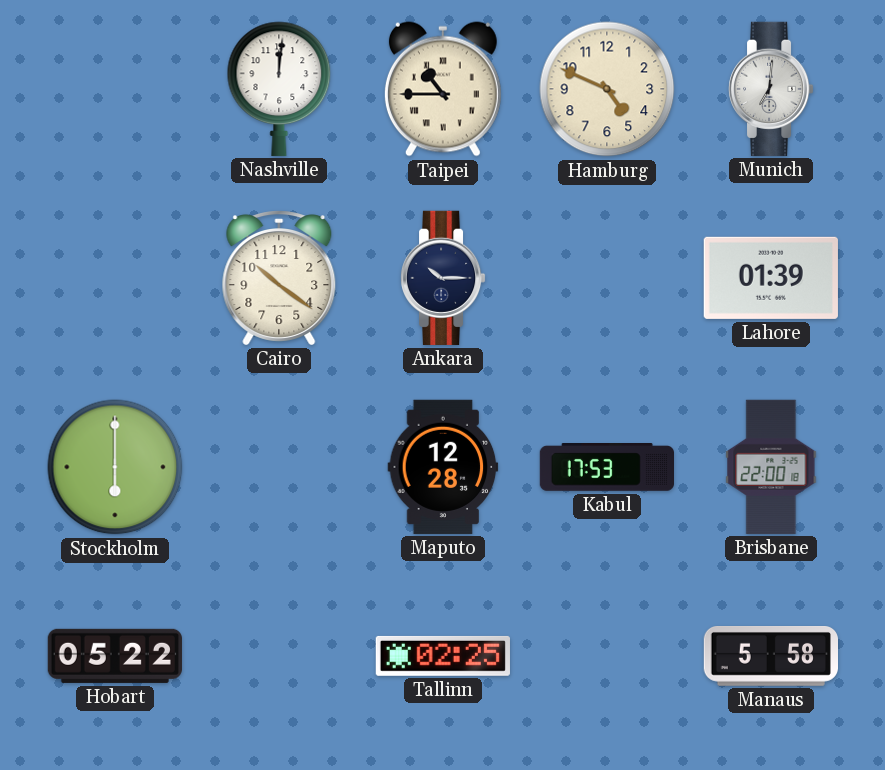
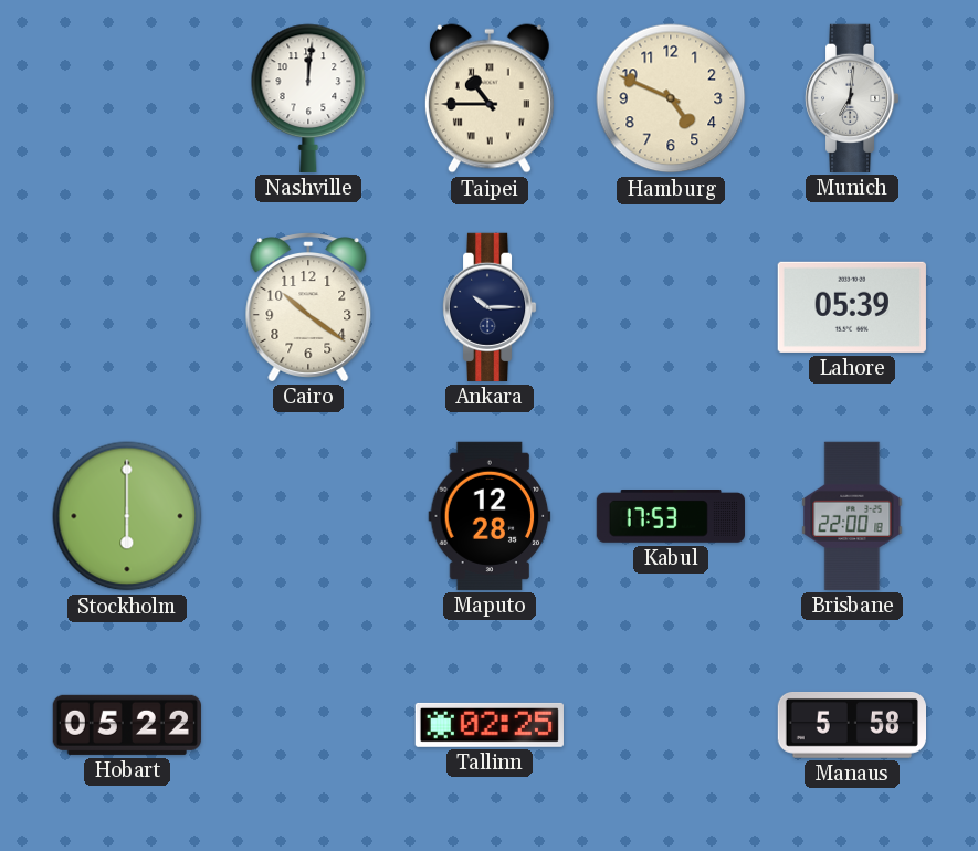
Lahore: 01:39 -> 05:39 (852, 307)
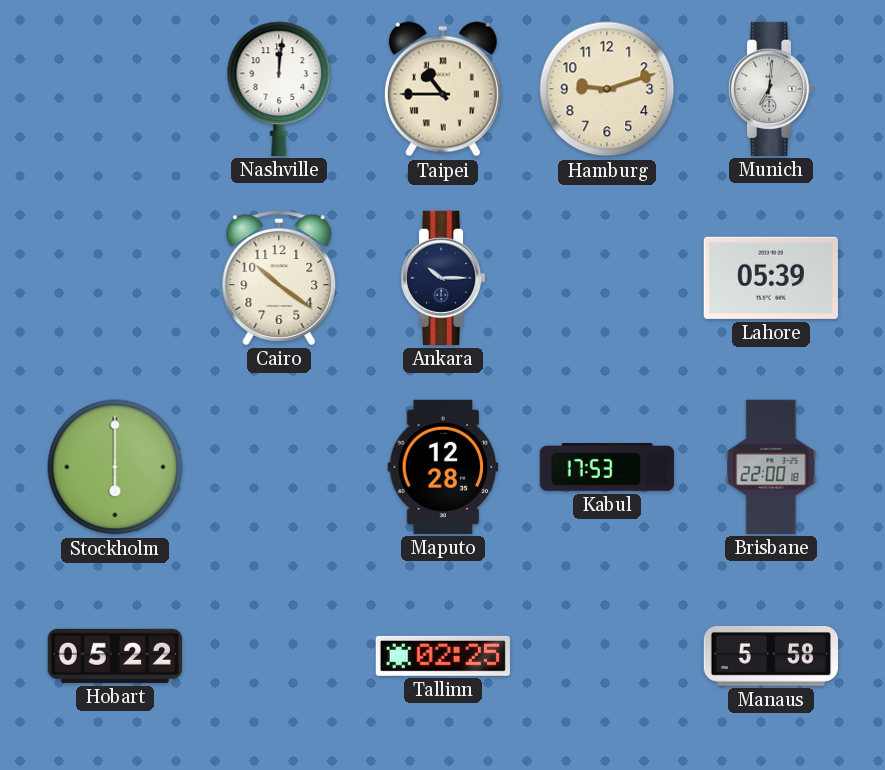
Hamburg: 4:49 -> 9:12 (607, 89)
